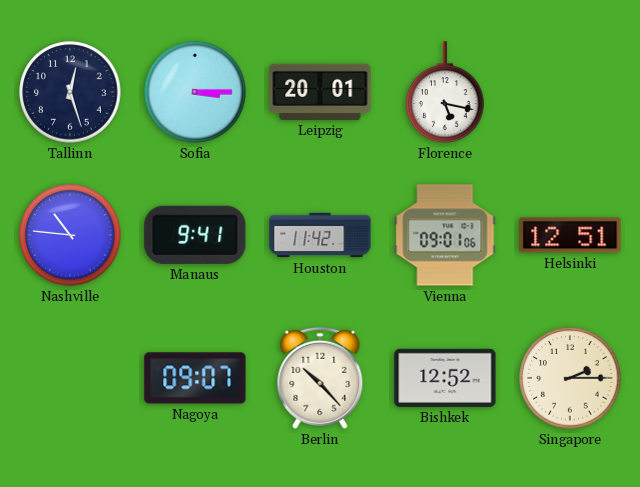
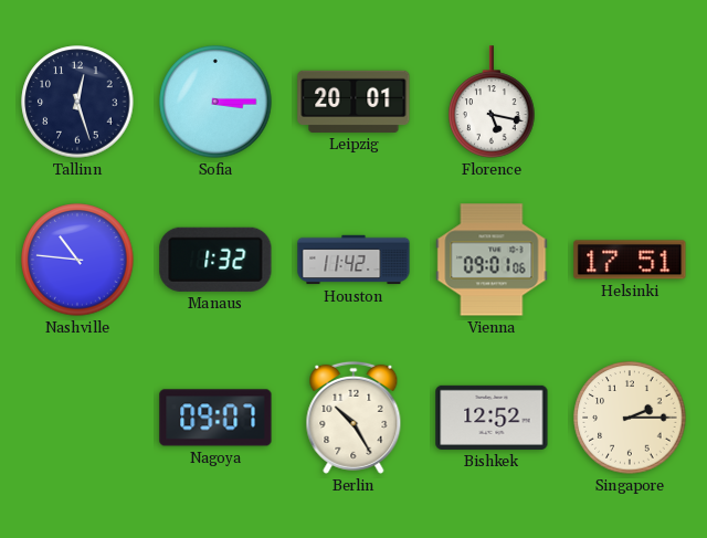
Manaus: 9:41 -> 1:32 (215, 260)
Helsinki: 12:51 -> 17:51 (630, 260)
Berlin: 10:23 -> 10:25 (353, 418)
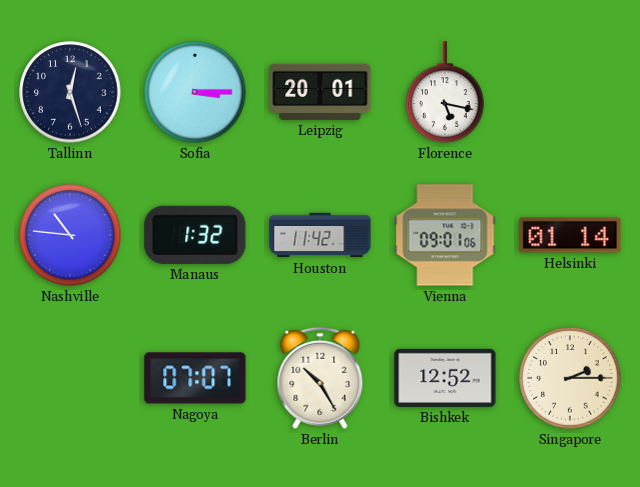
Helsinki: 17:51 -> 01:14 (570, 235)
Nagoya: 09:07 -> 07:07 (195, 378)
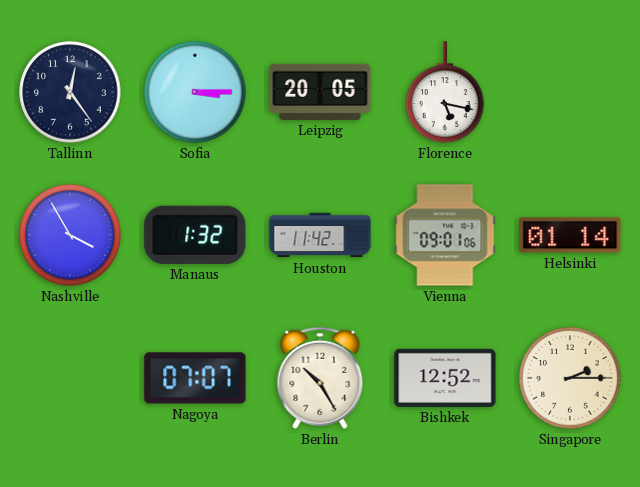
Tallinn: 12:27 -> 12:24 (70, 92)
Leipzig: 20:01 -> 20:05 (320, 92)
Nashville: 10:46 -> 3:55 (70, 235)
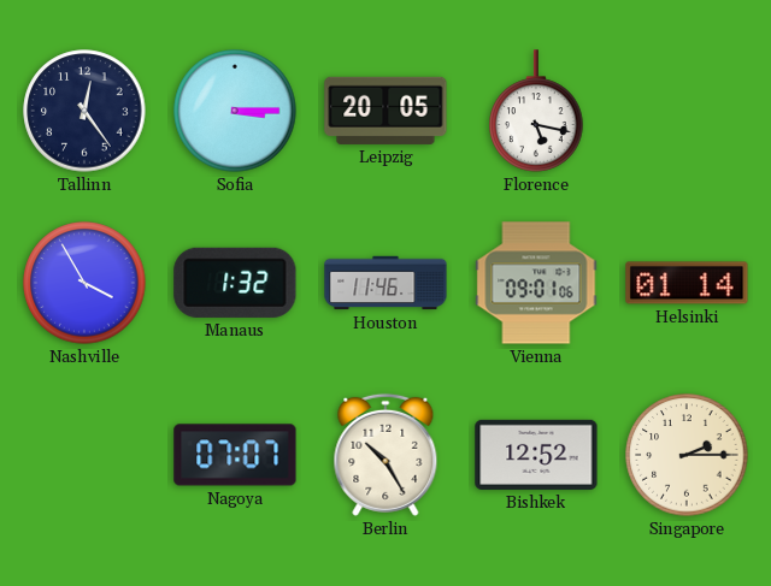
Houston: 11:42 -> 11:46 (385, 283)
